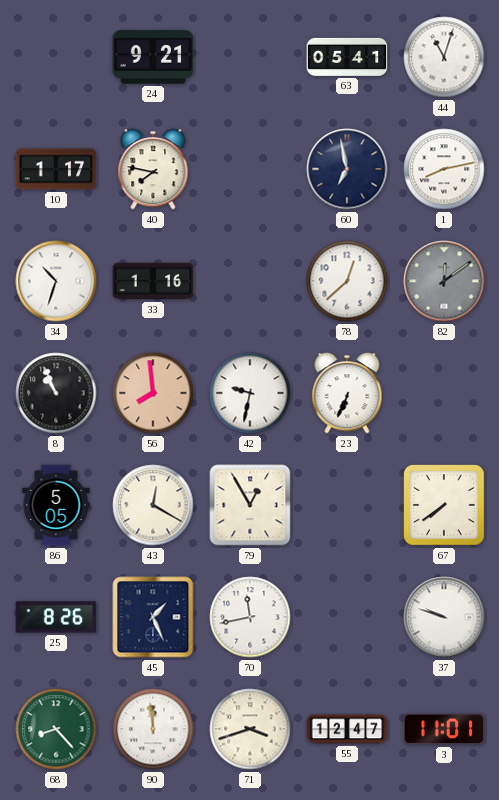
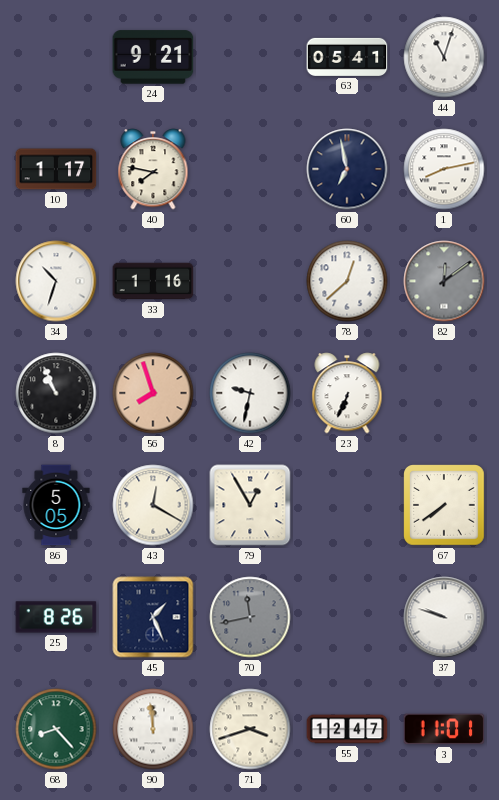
56: 7:59 -> 7:57 (153, 393)
70 dial: white -> grey (250, 617)
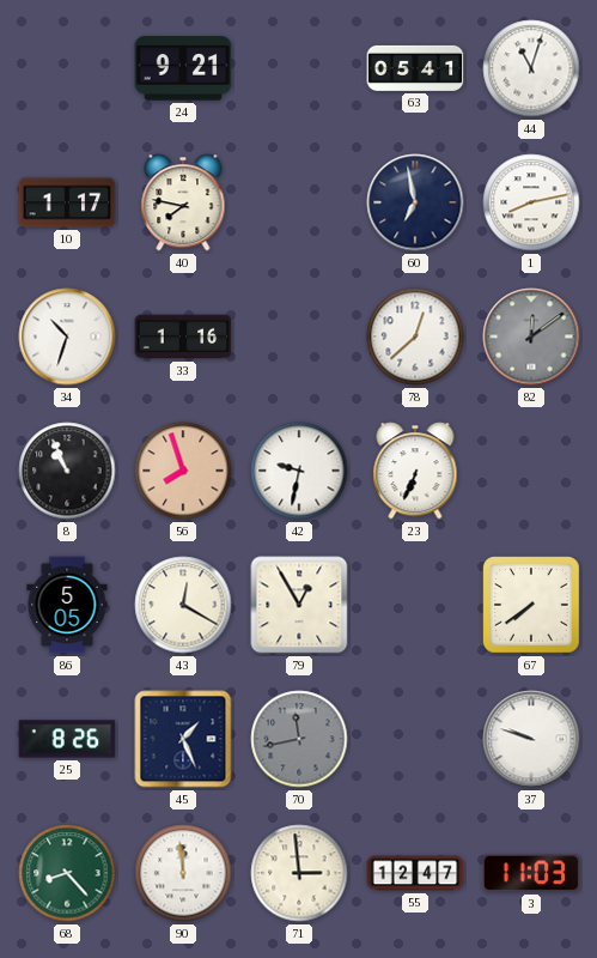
71: 3:42 -> 2:59 (299, 873)
3: 11:01 -> 11:03 (531, 873)
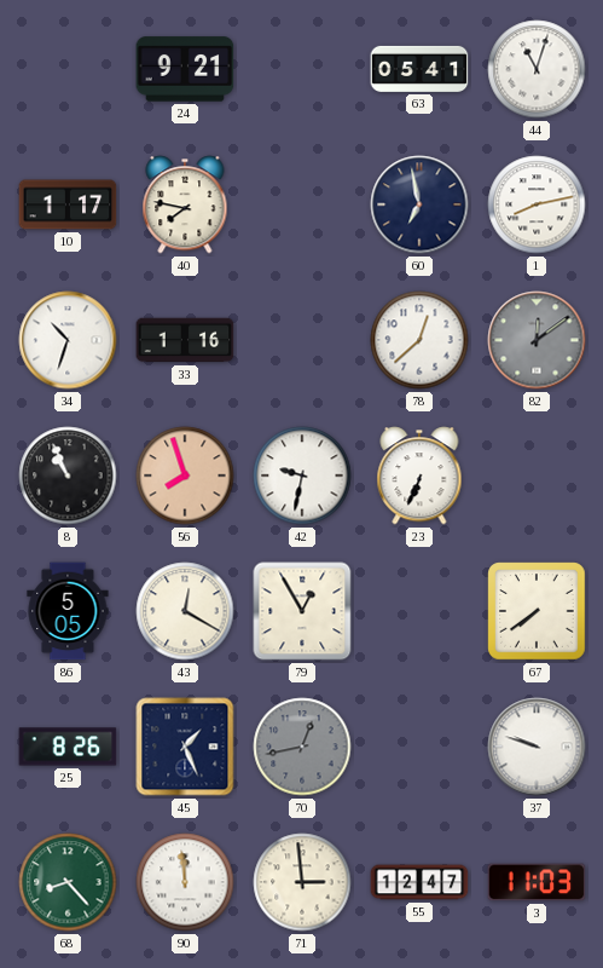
70: 11:43 -> 12:43 (302, 747)
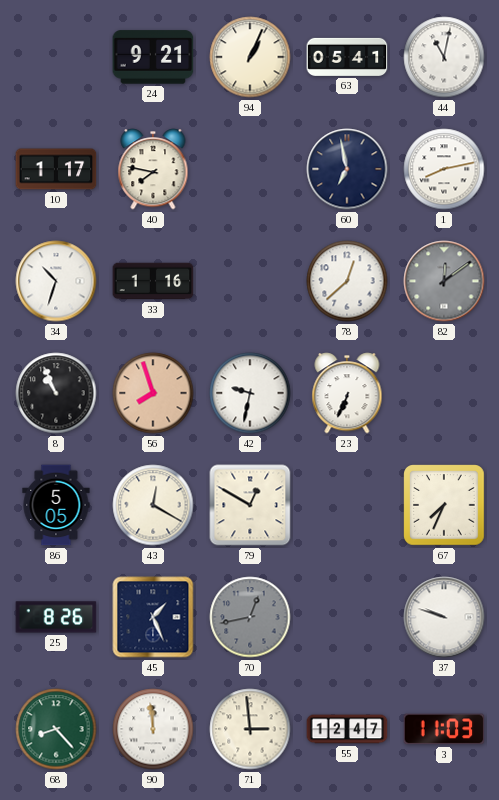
94: none -> 1:04 (250, 57)
44: 11:03 -> 11:02 (444, 57)
79: 12:55 -> 12:50 (250, 505)
67: 7:39 -> 7:34 (444, 505)
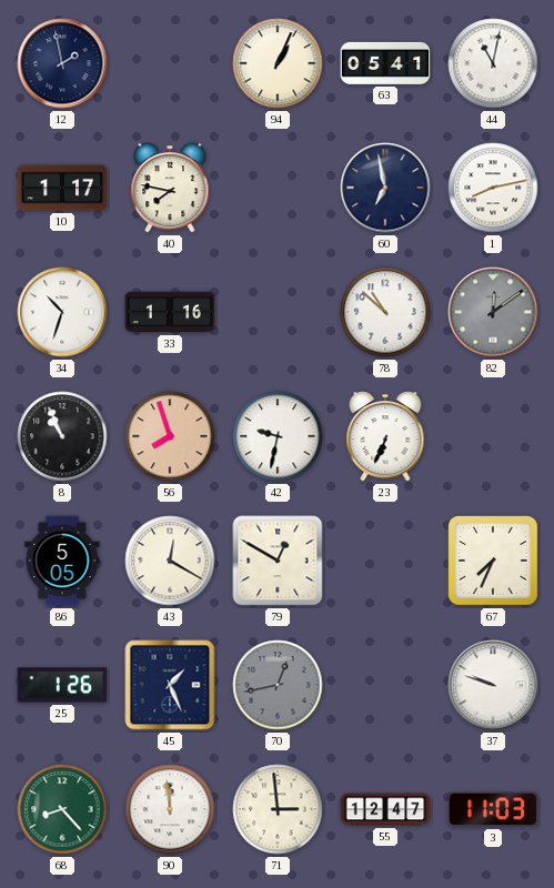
12: none -> 1:58 (62, 63)
24: 9:21 -> none (153, 57)
78: 12:38 -> 10:52 (385, 312)
25: 8:26 -> 1:26 (62, 685)
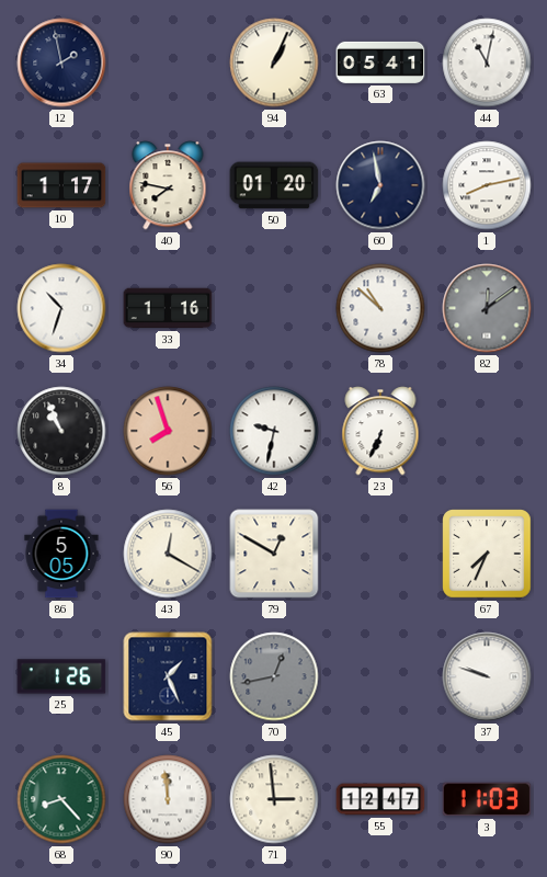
50: none -> 01:20 (274, 185)
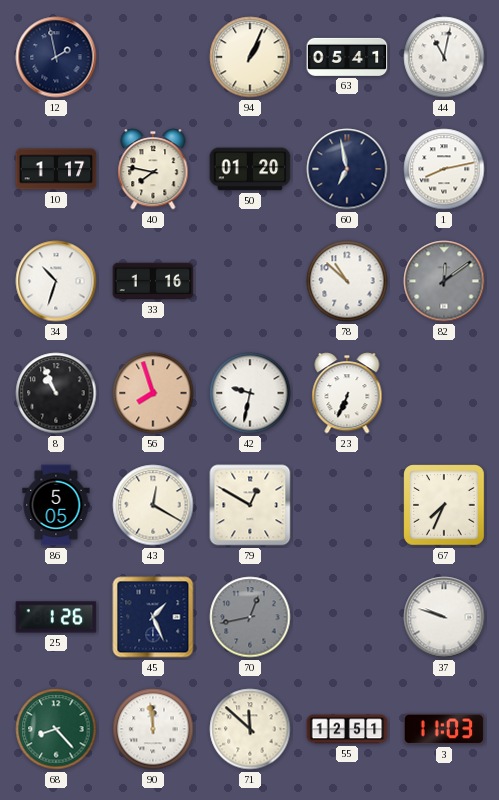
71: 2:59 -> 11:52 (250, 729)
55: 12:47 -> 12:51 (347, 729)
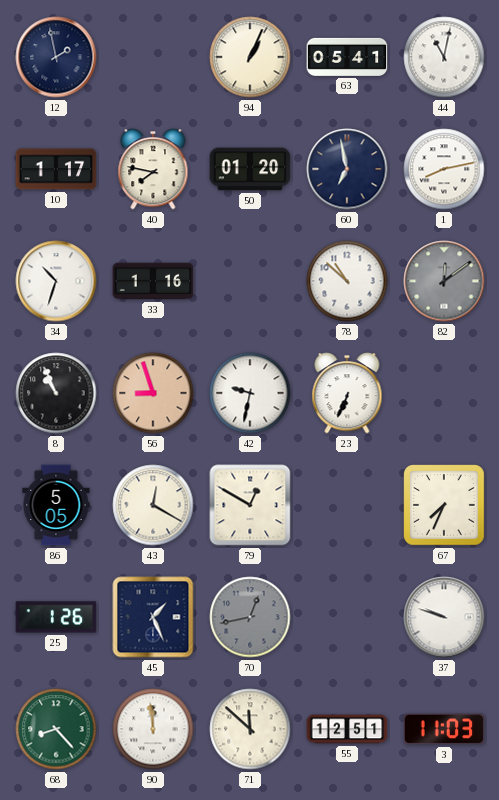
56: 7:57 -> 8:57 (153, 393)
